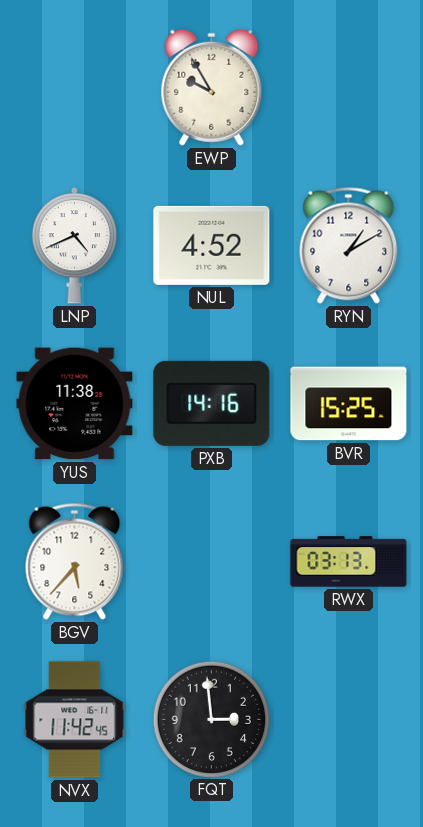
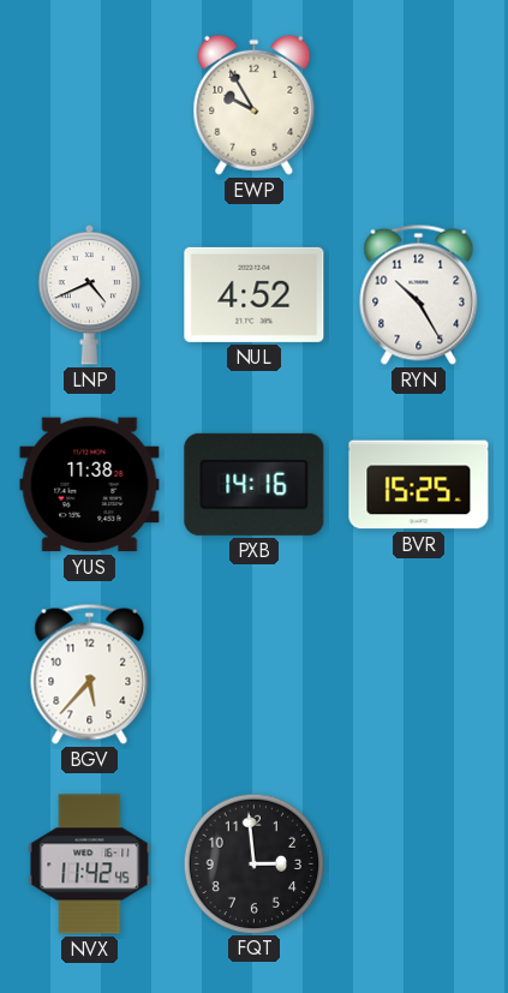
RYN: 1:10 -> 10:25 (419, 294)
RWX: 03:13 -> none (349, 562)
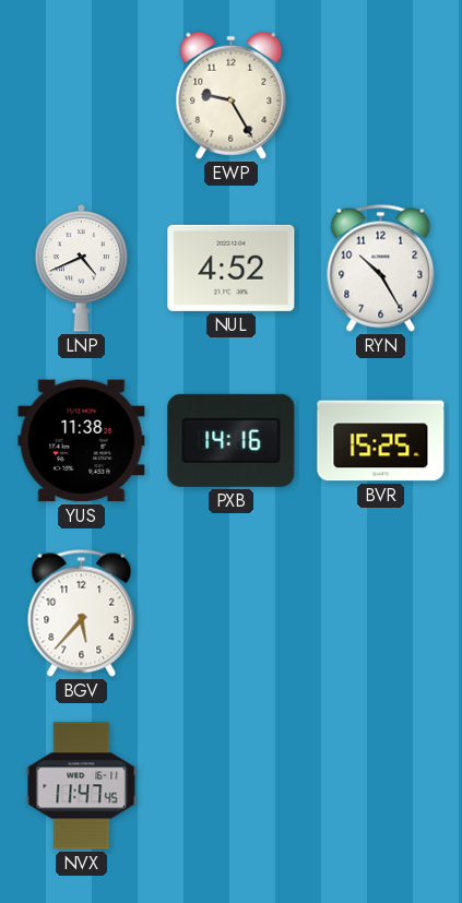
EWP: 9:55 -> 9:25 (232, 95)
NVX: 11:42 -> 11:47 (82, 786)
FQT: 2:59 -> none (253, 863)
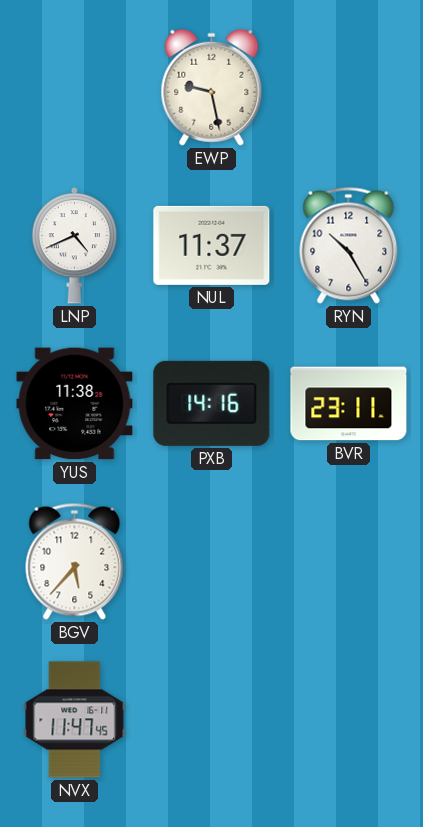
EWP: 9:25 -> 9:28 (212, 87)
NUL: 4:52 -> 11:37 (212, 245)
BVR: 15:25 -> 23:11 (349, 404)
